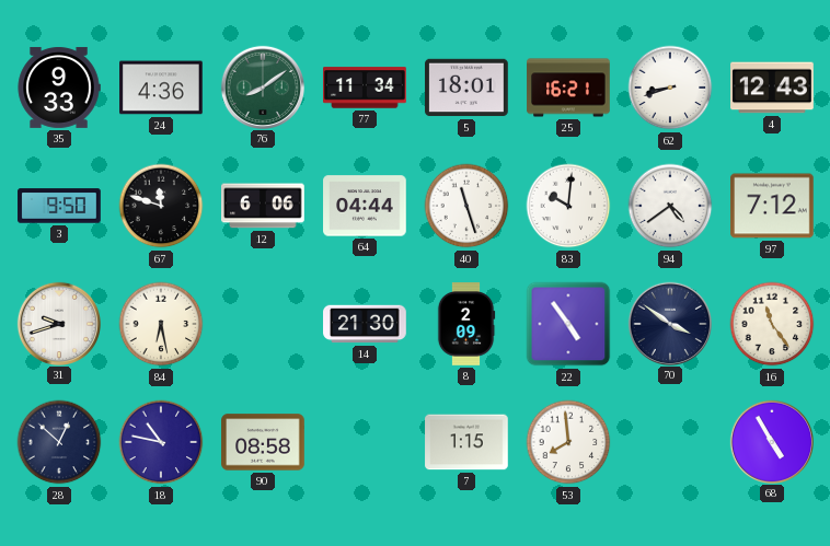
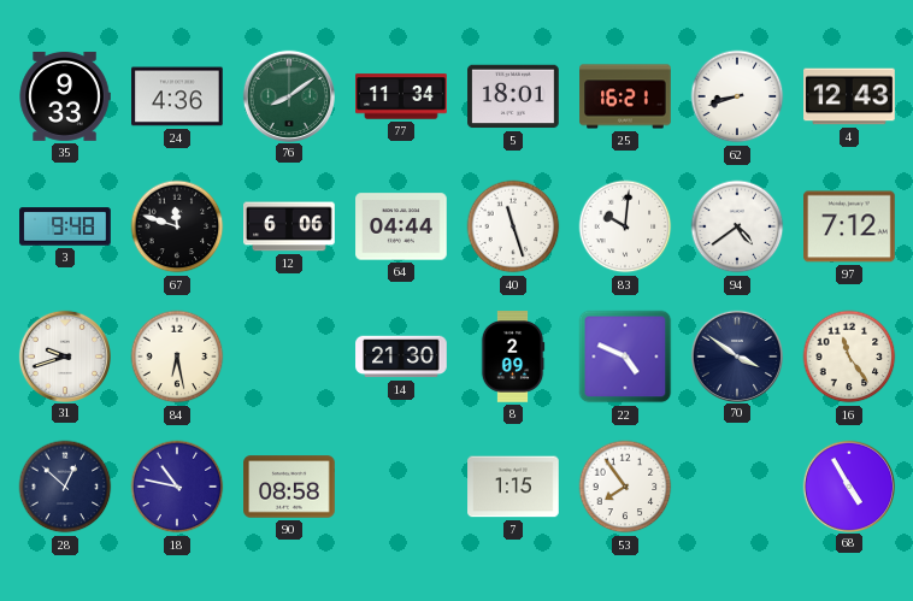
3: 9:50 -> 9:48 (65, 226)
22: 4:54 -> 4:49 (625, 357)
53: 7:59 -> 7:54 (625, 487)
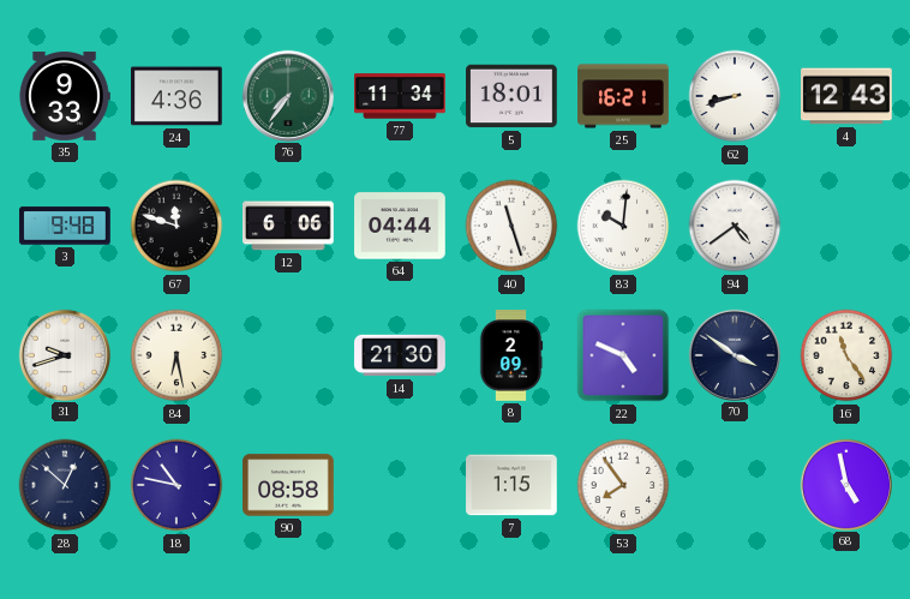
76: 8:09 -> 7:36 (287, 95)
97: 7:12 -> none (849, 226)
68: 4:55 -> 4:58 (845, 484)
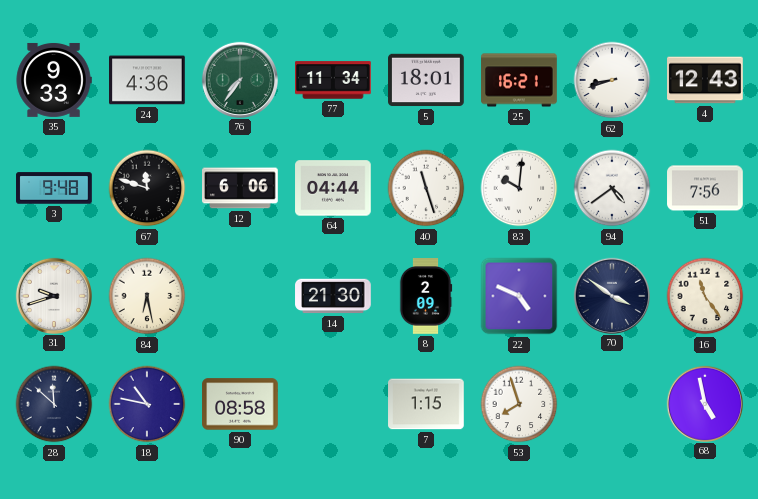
51: none -> 7:56 (705, 188)
28: 12:52 -> 11:52 (54, 404)
53: 7:54 -> 7:57 (519, 404)
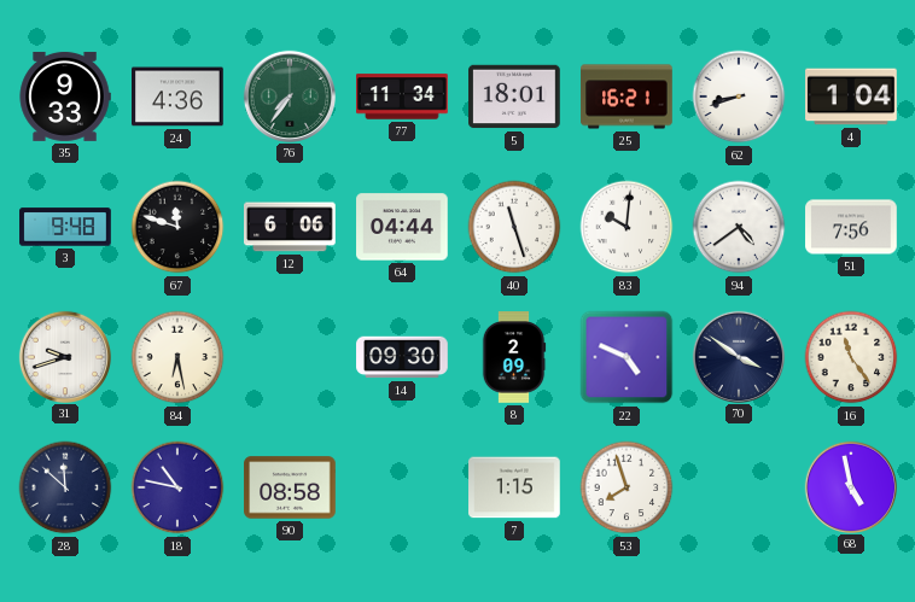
4: 12:43 -> 1:04 (851, 97)
14: 21:30 -> 09:30 (402, 357)
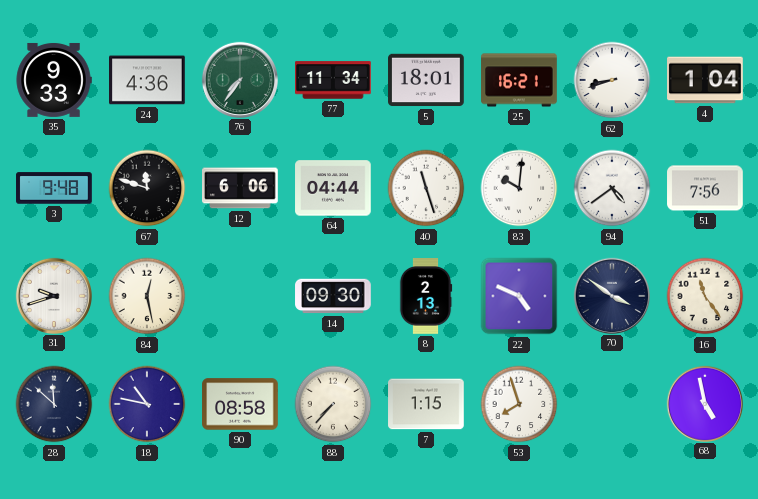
84: 6:28 -> 12:28 (147, 296)
8: 2:09 -> 2:13 (426, 296)
88: none -> 7:37 (333, 404)
